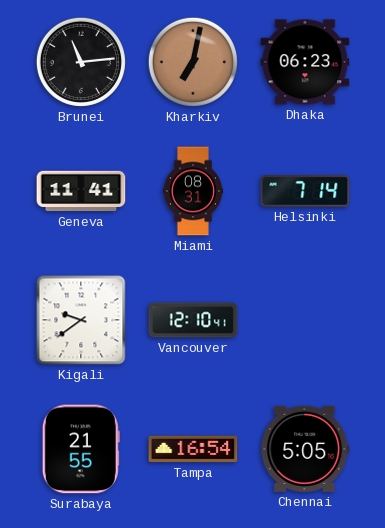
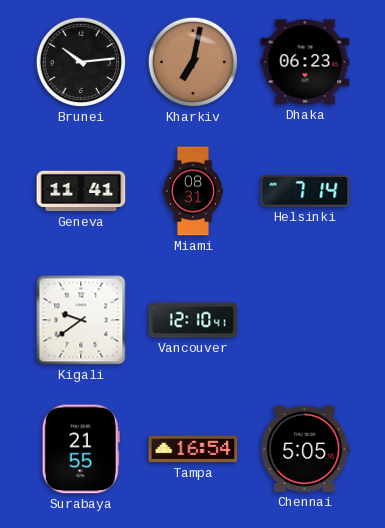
Brunei: 11:14 -> 10:14 (81, 62)
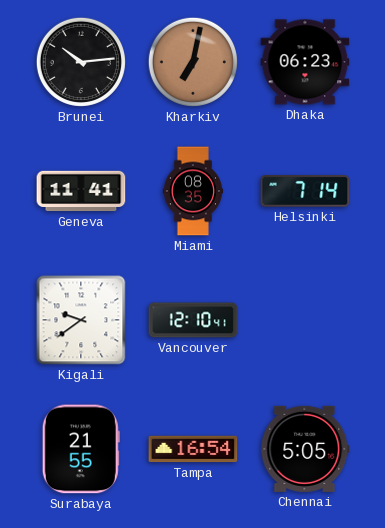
Miami: 08:31 -> 08:35 (193, 191)
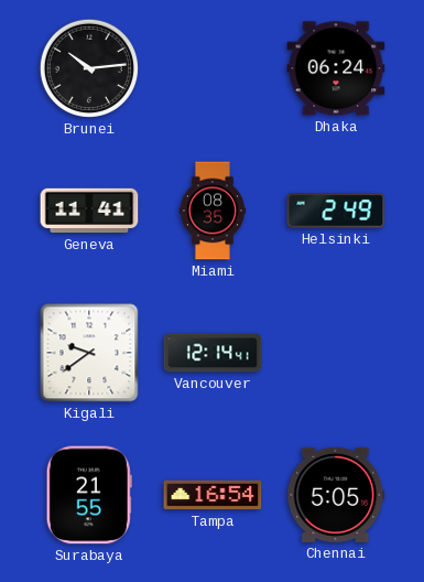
Kharkiv: 7:02 -> none (193, 62)
Dhaka: 06:23 -> 06:24 (336, 68)
Helsinki: 7:14 -> 2:49 (336, 211)
Vancouver: 12:10 -> 12:14 (213, 353)
